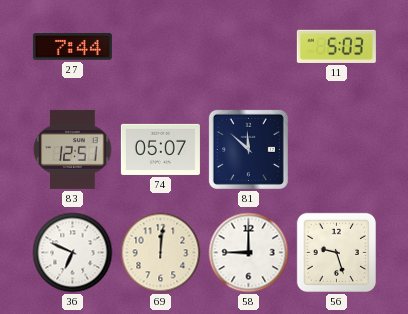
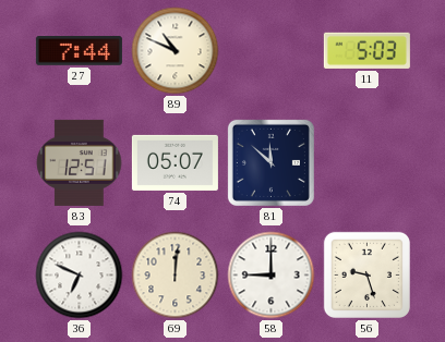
89: none -> 10:49 (176, 51)
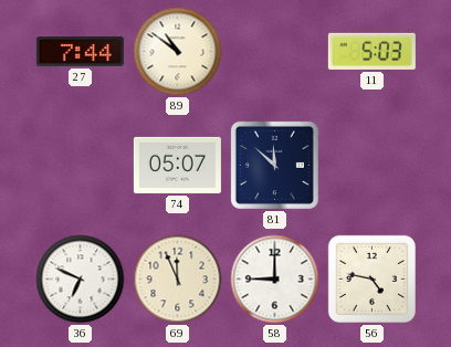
89: 10:49 -> 10:51 (178, 52)
83: 12:51 -> none (80, 162)
69: 12:01 -> 11:56 (178, 280)
56: 9:27 -> 4:47 (371, 278)
